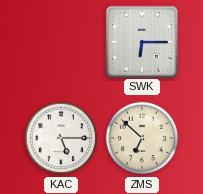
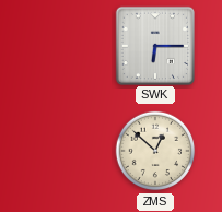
KAC: 5:15 -> none (61, 138)
ZMS: 6:52 -> 12:52 (155, 151)
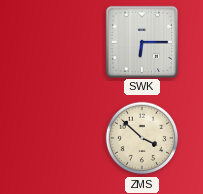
ZMS: 12:52 -> 3:52 (142, 138)
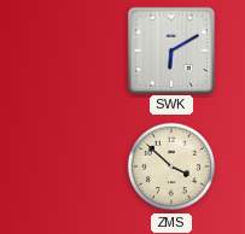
SWK: 6:15 -> 6:10 (170, 49)
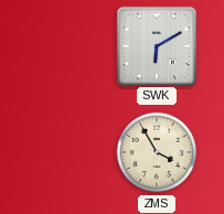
ZMS: 3:52 -> 3:55 (157, 152)
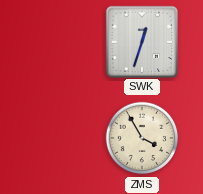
SWK: 6:10 -> 12:33 (141, 41)
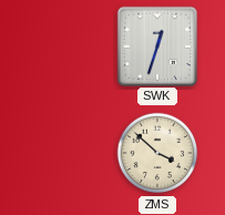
ZMS: 3:55 -> 3:52 (157, 153)
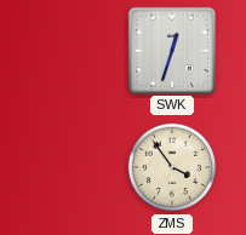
ZMS: 3:52 -> 3:54 (172, 167)
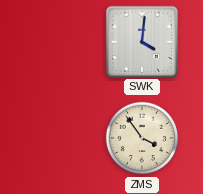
SWK: 12:33 -> 4:01 (141, 41)
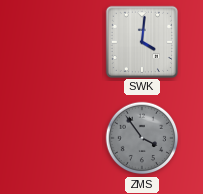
ZMS dial: cream -> grey (142, 138)
